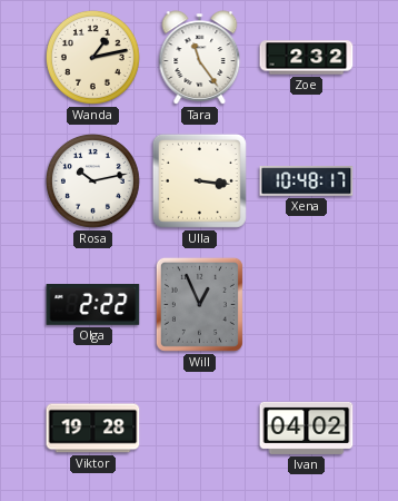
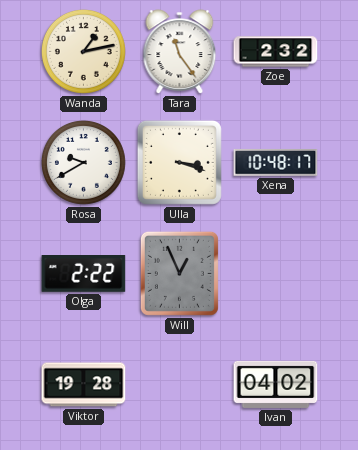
Rosa: 10:13 -> 9:40 (83, 162)
Ulla: 3:16 -> 3:18 (179, 162)
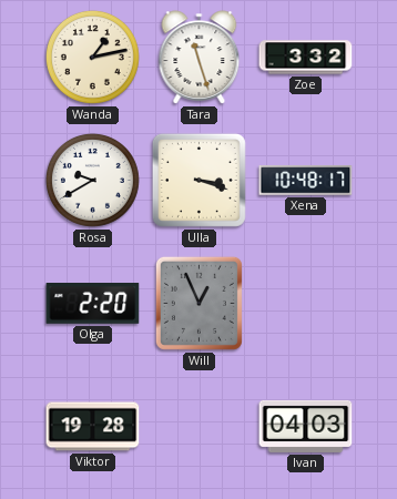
Tara: 11:24 -> 11:27 (200, 58)
Zoe: 2:32 -> 3:32 (306, 58)
Olga: 2:22 -> 2:20 (93, 304)
Ivan: 04:02 -> 04:03 (306, 426)
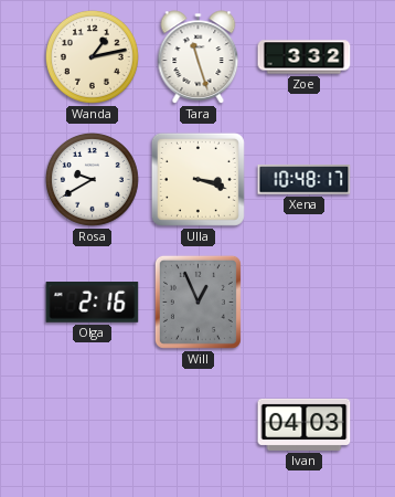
Olga: 2:20 -> 2:16 (93, 303)
Viktor: 19:28 -> none (93, 427)
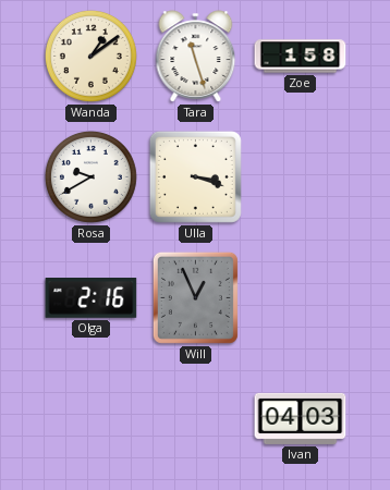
Wanda: 1:13 -> 1:09 (90, 56)
Zoe: 3:32 -> 1:58 (301, 57)
Xena: 10:48 -> none (305, 180)
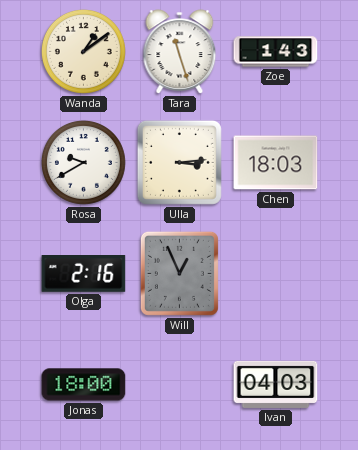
Zoe: 1:58 -> 1:43 (276, 52)
Ulla: 3:18 -> 3:14 (179, 162)
Chen: none -> 18:03 (276, 163)
Jonas: none -> 18:00 (84, 385)
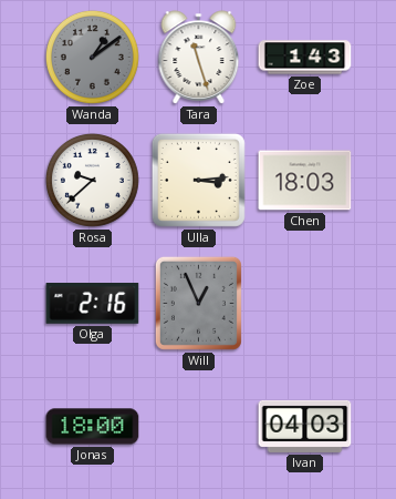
Wanda dial: cream -> grey (92, 57)
Rosa: 9:40 -> 9:38 (92, 180)
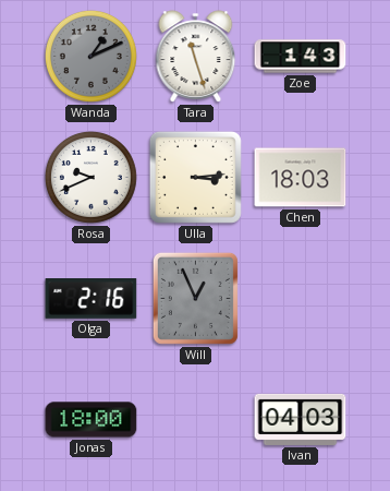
Wanda: 1:09 -> 1:11 (90, 56)
Rosa: 9:38 -> 9:41 (90, 177)
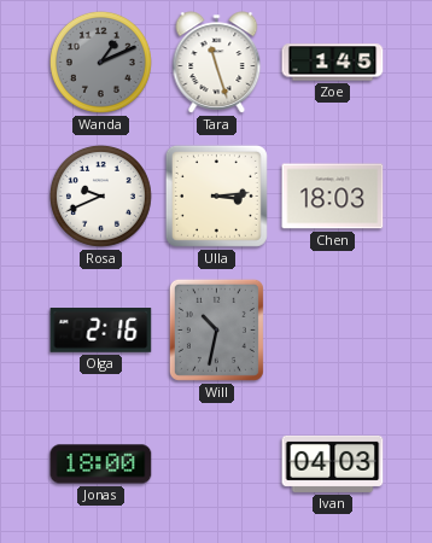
Zoe: 1:43 -> 1:45 (333, 63)
Will: 12:56 -> 10:32 (216, 329)
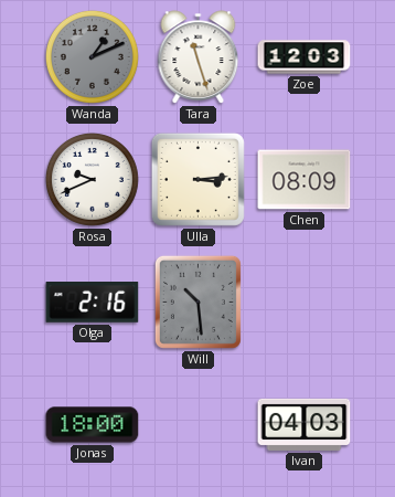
Zoe: 1:45 -> 12:03 (305, 57)
Chen: 18:03 -> 08:09 (305, 180)
Will: 10:32 -> 10:29 (197, 302)
